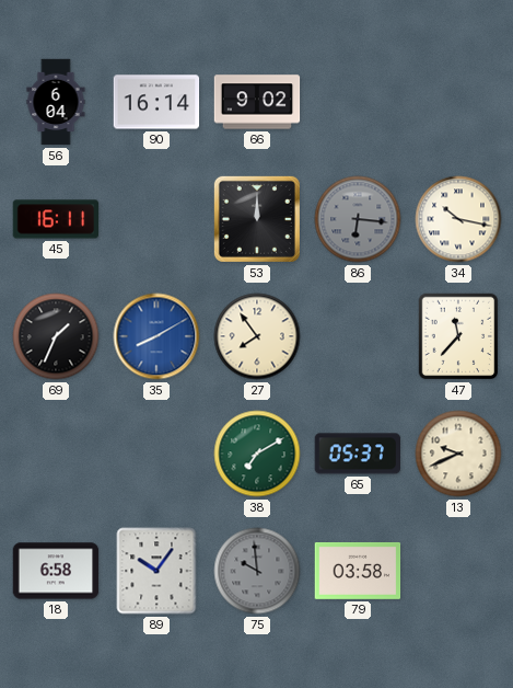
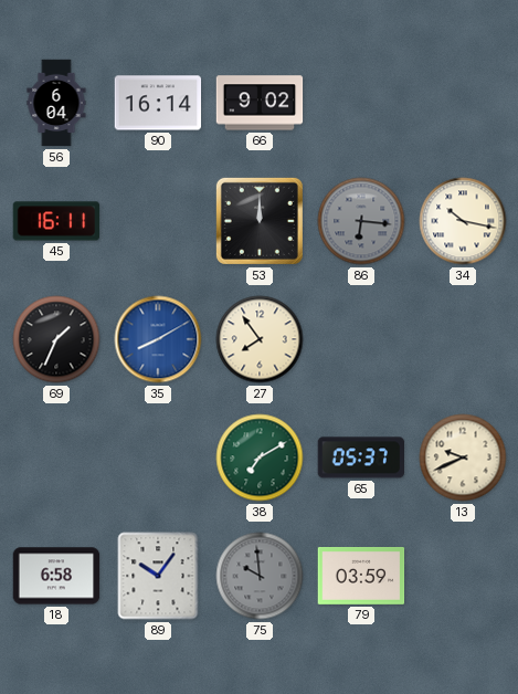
47: 11:37 -> none (458, 336)
79: 03:58 -> 03:59 (361, 576)
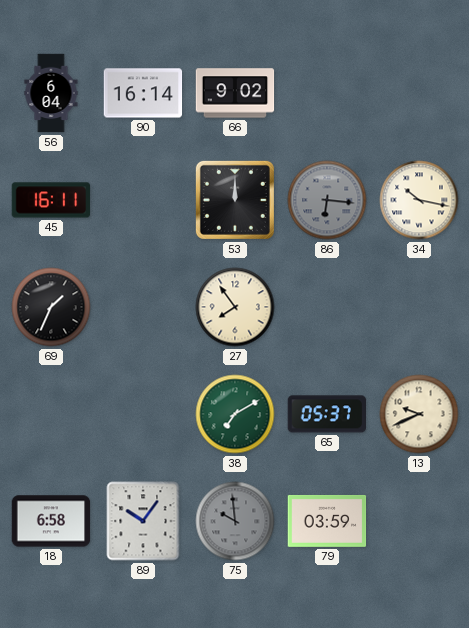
35: 8:10 -> none (158, 339)
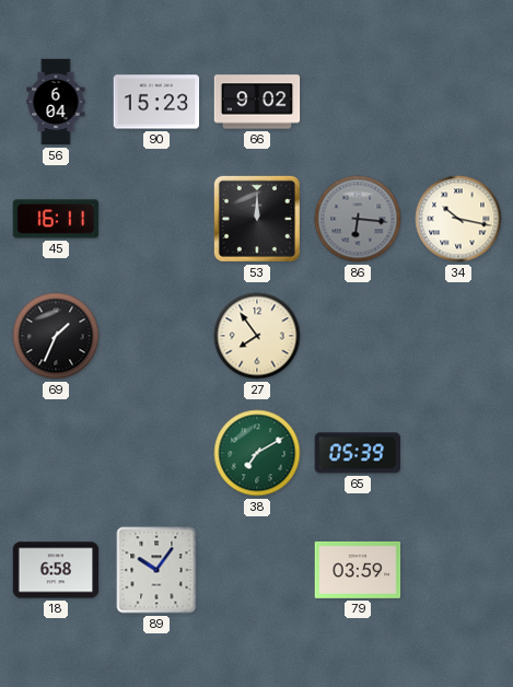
90: 16:14 -> 15:23 (156, 102)
65: 05:37 -> 05:39 (357, 453)
13: 9:41 -> none (419, 414)
75: 9:59 -> none (235, 521)
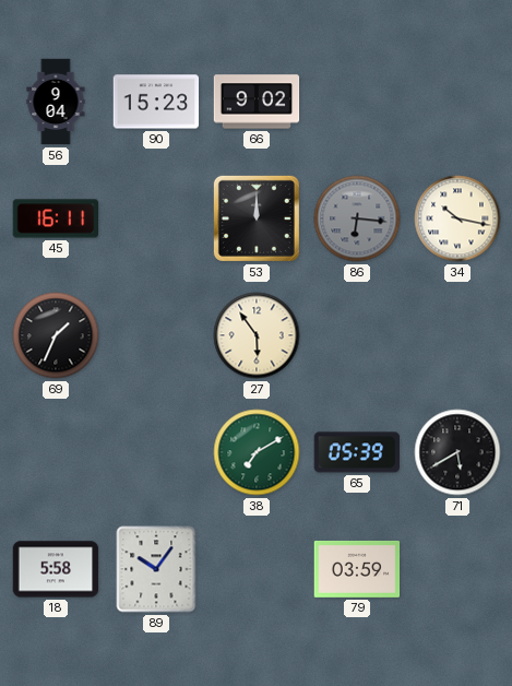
56: 6:04 -> 9:04 (56, 102)
27: 7:54 -> 5:54 (257, 335)
71: none -> 5:40 (457, 452)
18: 6:58 -> 5:58 (56, 569)
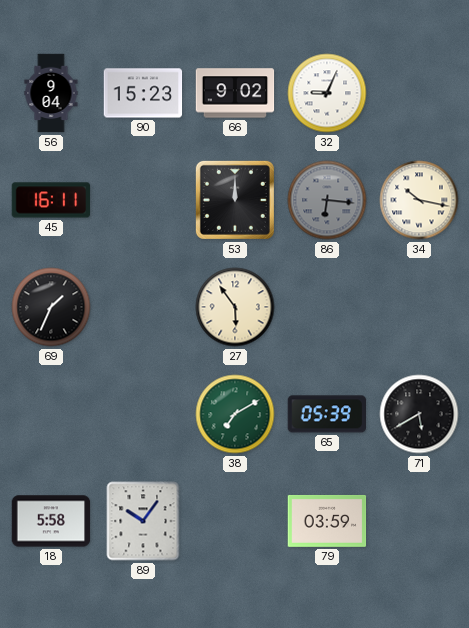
32: none -> 9:04 (327, 93)
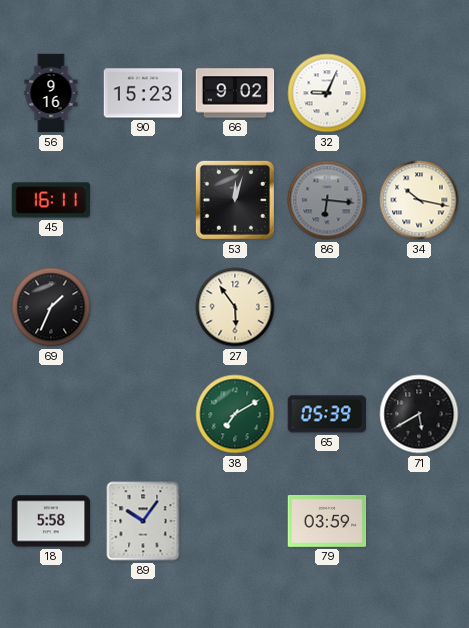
56: 9:04 -> 9:16 (51, 93)
53: 12:00 -> 12:03 (235, 200)
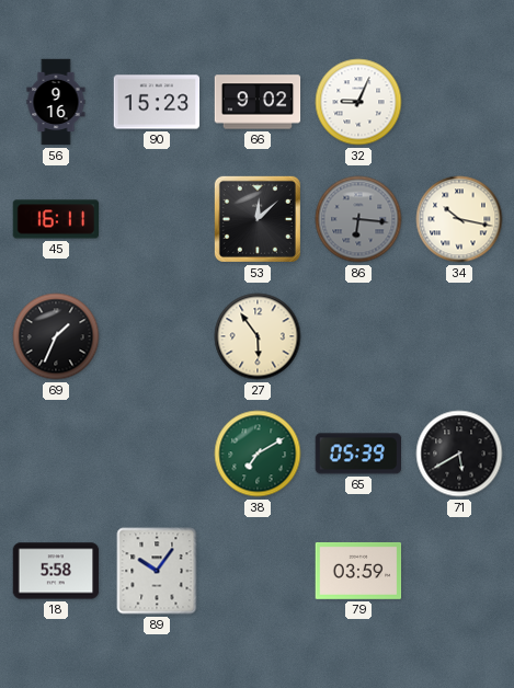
53: 12:03 -> 12:08 (258, 219)
